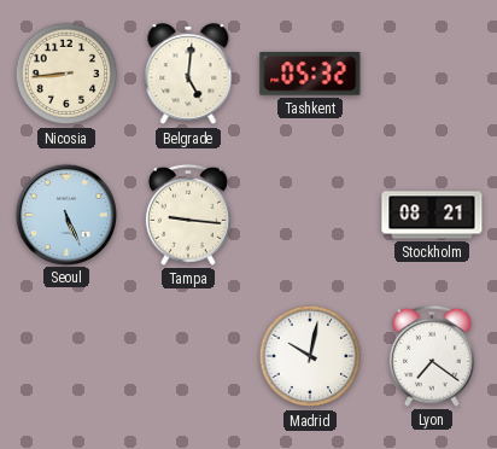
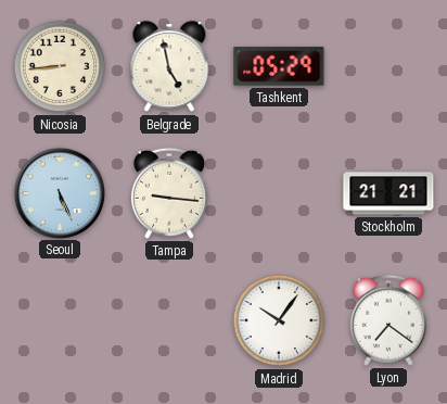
Belgrade: 5:01 -> 4:58 (169, 67)
Tashkent: 05:32 -> 05:29 (279, 66)
Stockholm: 08:21 -> 21:21 (388, 193)
Madrid: 10:02 -> 10:06 (279, 320)
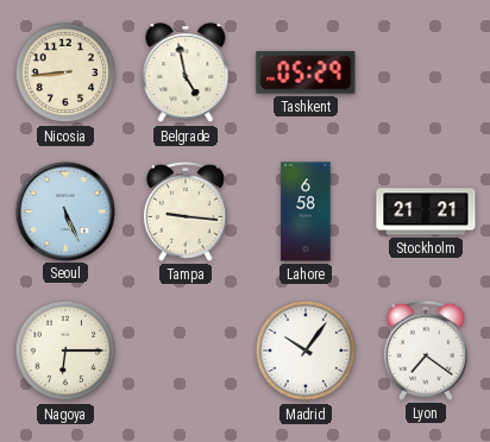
Lahore: none -> 6:58 (306, 211)
Nagoya: none -> 6:15 (65, 351)
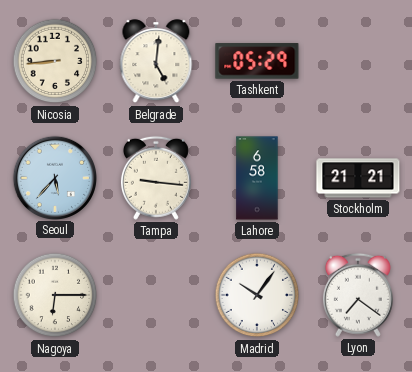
Belgrade: 4:58 -> 5:01 (156, 62)
Seoul: 5:26 -> 5:37 (54, 177)
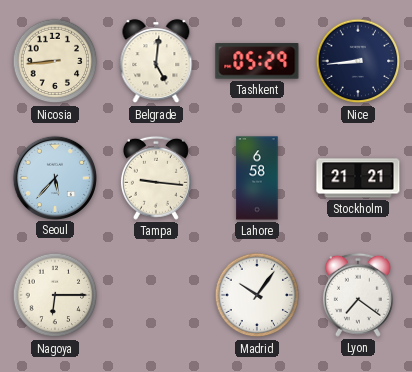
Nice: none -> 8:44 (358, 61)
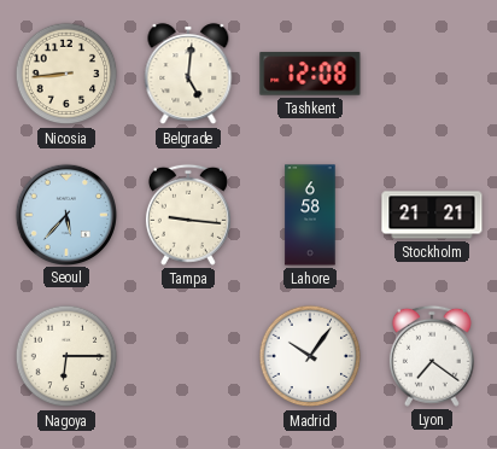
Tashkent: 05:29 -> 12:08 (310, 74)
Nice: 8:44 -> none (358, 61)
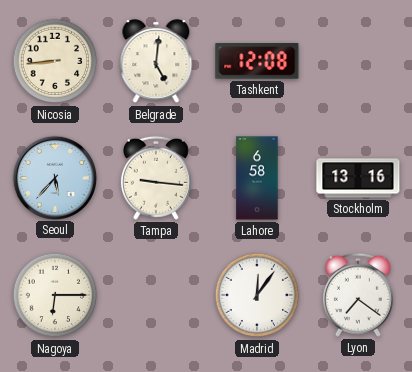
Stockholm: 21:21 -> 13:16 (358, 178)
Madrid: 10:06 -> 12:06 (257, 295)
